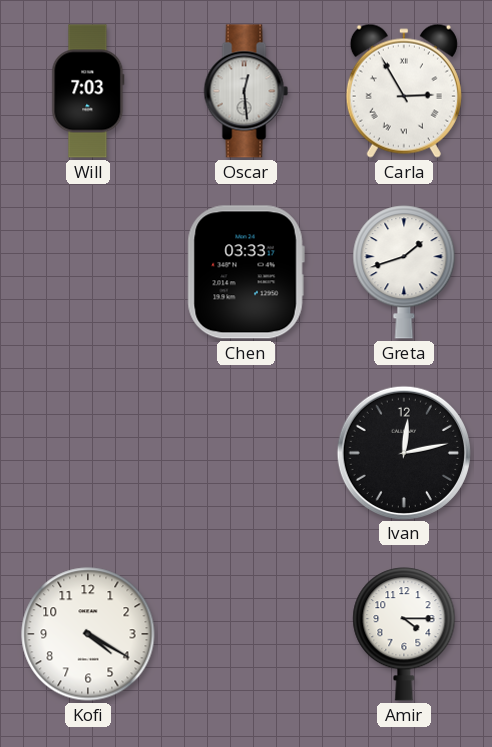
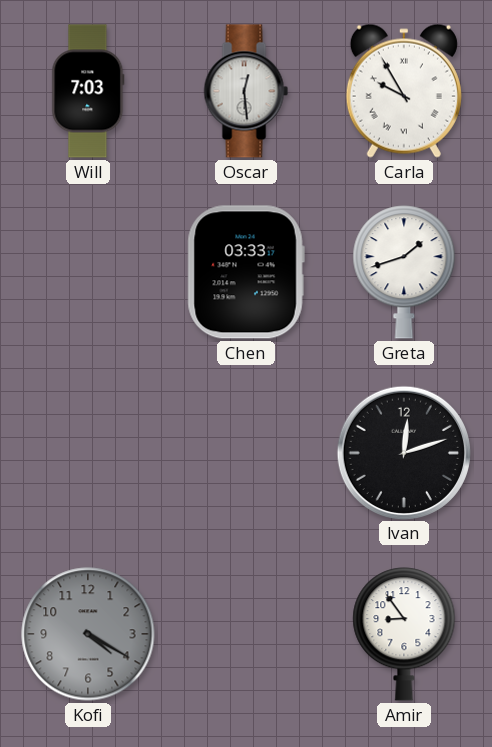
Carla: 2:55 -> 9:55 (404, 91)
Ivan: 12:13 -> 12:12 (403, 452)
Kofi dial: white -> grey (88, 634)
Amir: 4:15 -> 8:54 (404, 634)
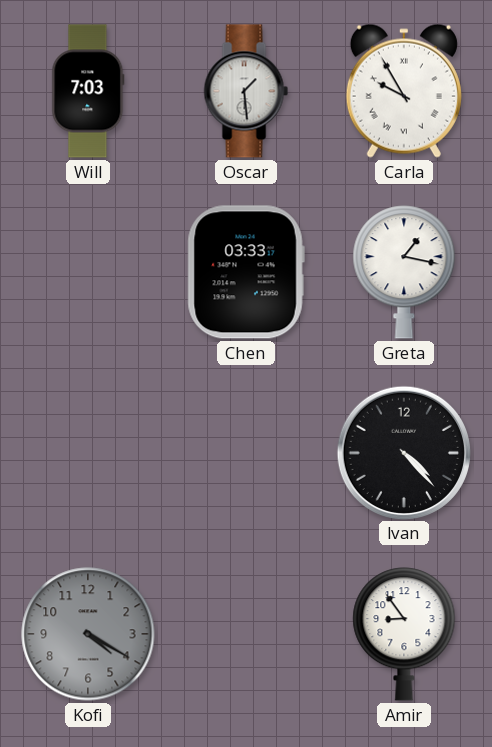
Oscar: 12:29 -> 1:29 (246, 91)
Greta: 1:42 -> 1:17 (404, 272)
Ivan: 12:12 -> 4:23 (403, 452)
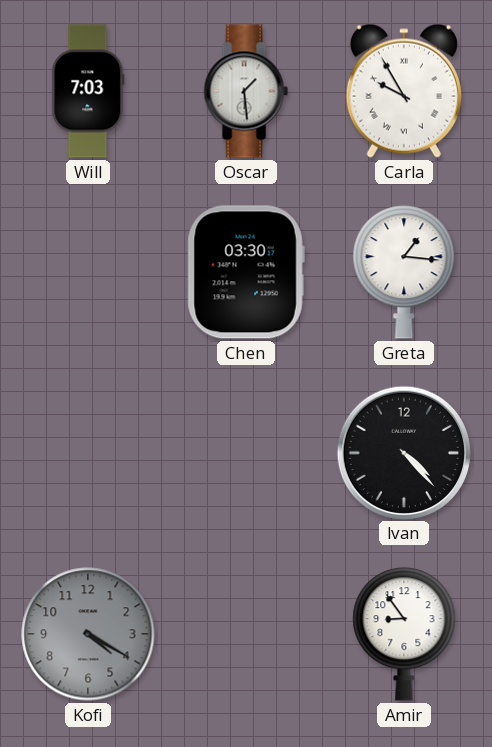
Chen: 03:33 -> 03:30 (246, 272)
Greta: 1:17 -> 1:16 (404, 272)
